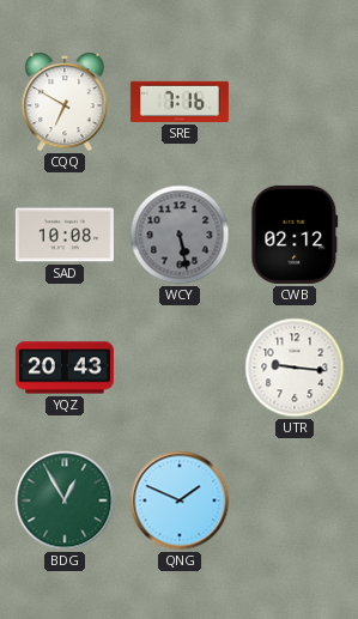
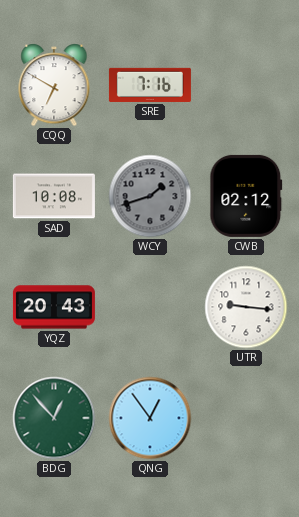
WCY: 5:28 -> 1:42 (150, 196)
BDG: 12:55 -> 12:53 (54, 418)
QNG: 1:49 -> 12:54 (150, 418)
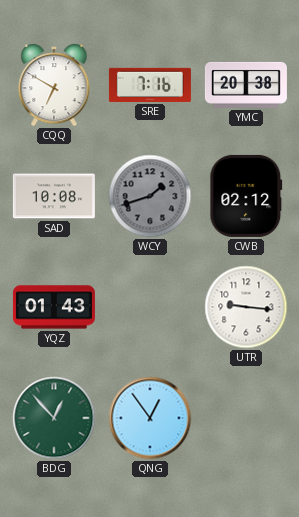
YMC: none -> 20:38 (246, 85)
YQZ: 20:43 -> 01:43 (54, 307)
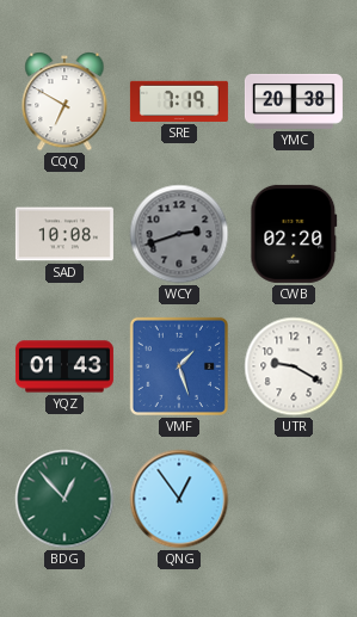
SRE: 7:16 -> 7:19 (179, 101)
WCY: 1:42 -> 2:42 (179, 234)
CWB: 02:12 -> 02:20 (294, 234)
VMF: none -> 1:27 (179, 366)
UTR: 9:16 -> 9:20 (294, 366)
